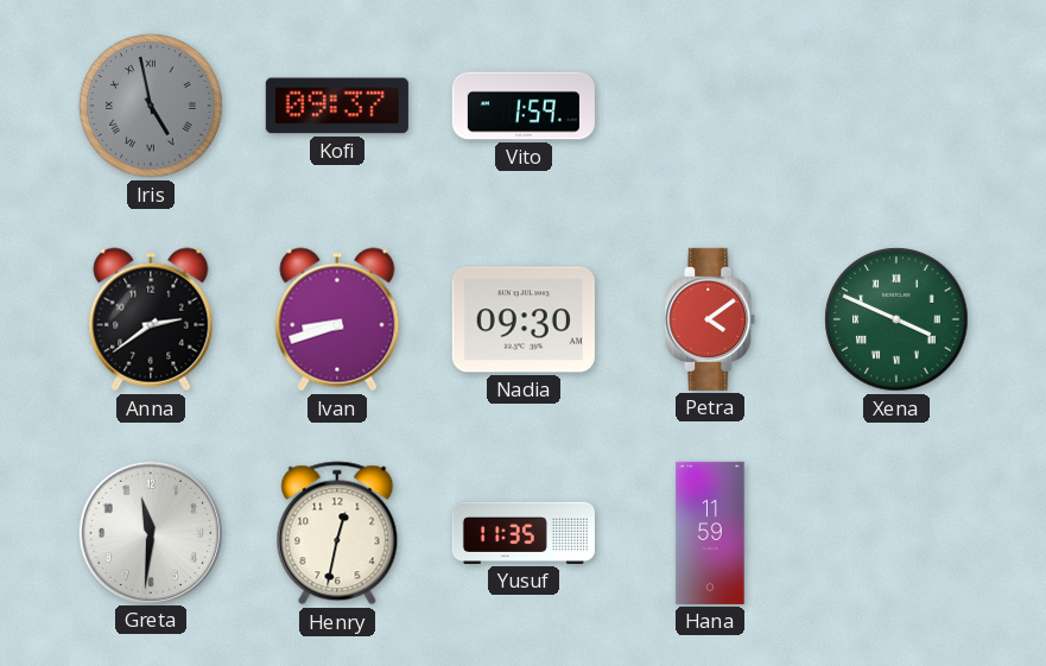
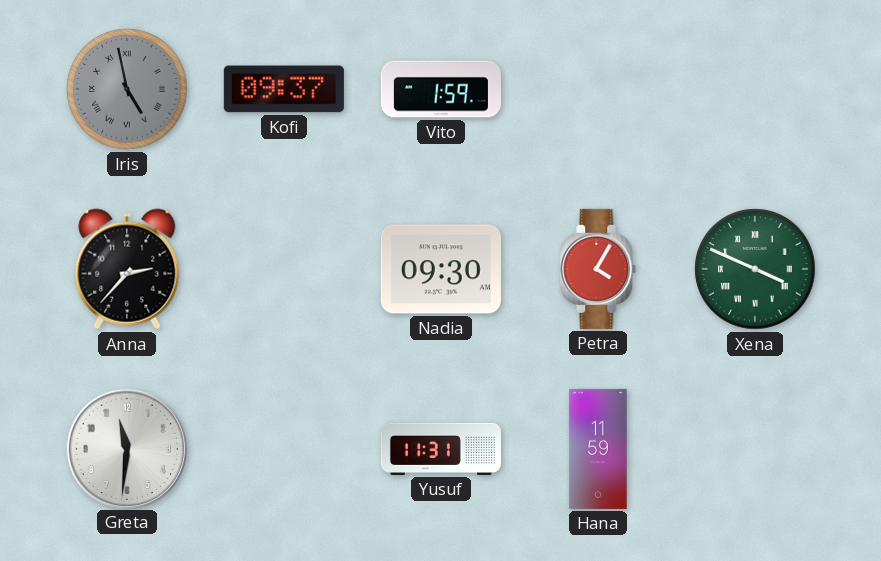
Anna: 2:39 -> 2:37 (127, 269)
Ivan: 8:42 -> none (337, 319)
Petra: 4:09 -> 4:05 (598, 269)
Henry: 12:32 -> none (337, 533)
Yusuf: 11:35 -> 11:31 (441, 449)
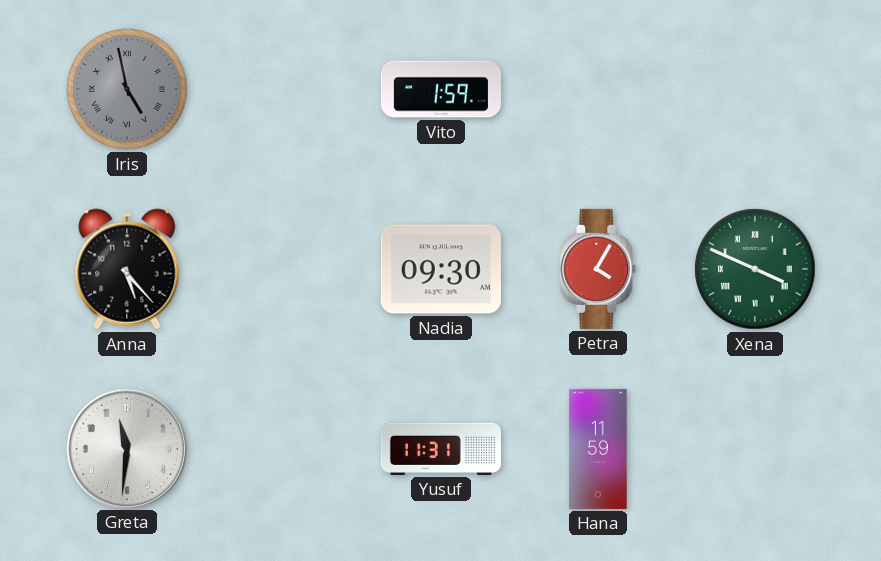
Kofi: 09:37 -> none (284, 89)
Anna: 2:37 -> 5:23 (127, 269)
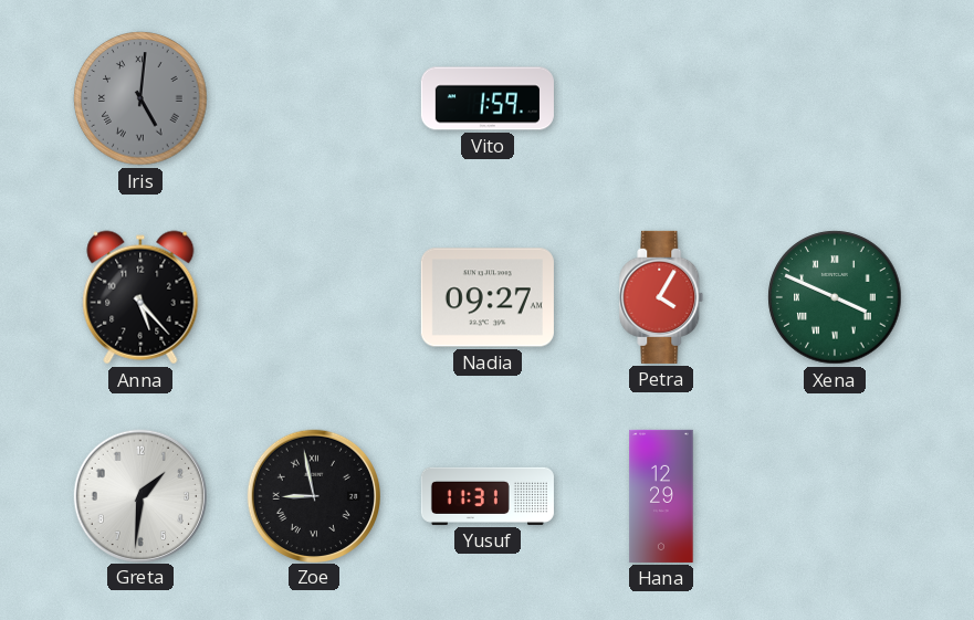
Iris: 4:58 -> 5:01 (140, 98)
Nadia: 09:30 -> 09:27 (488, 297)
Greta: 11:31 -> 1:31 (139, 495)
Zoe: none -> 8:58 (313, 495)
Hana: 11:59 -> 12:29 (661, 496)
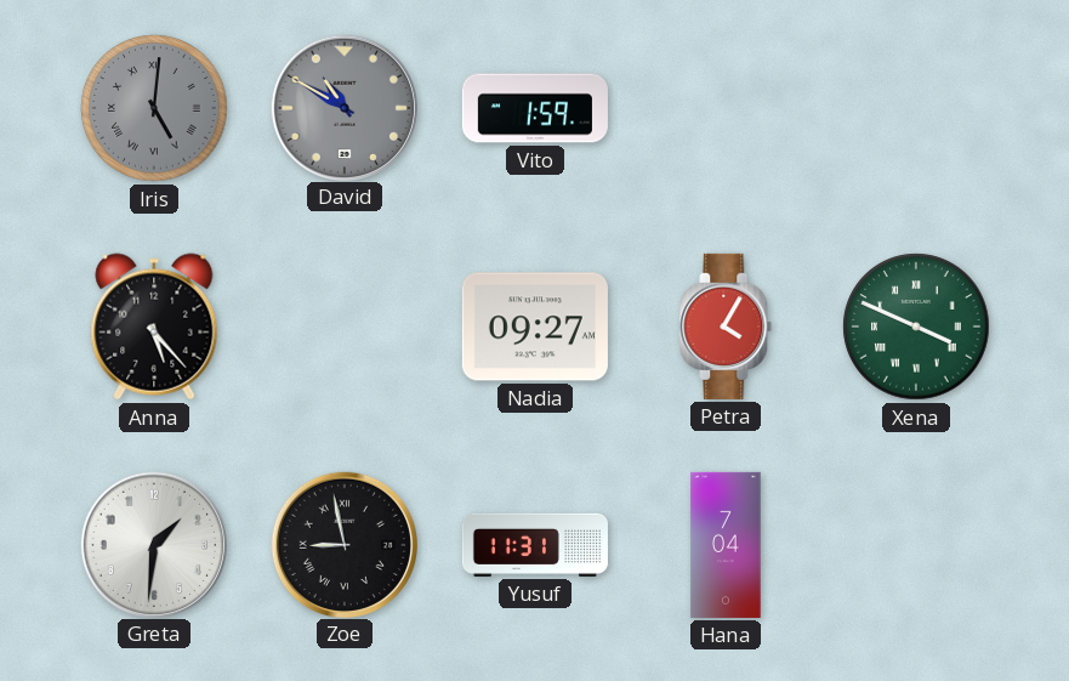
David: none -> 10:50 (343, 107)
Hana: 12:29 -> 7:04 (726, 545)
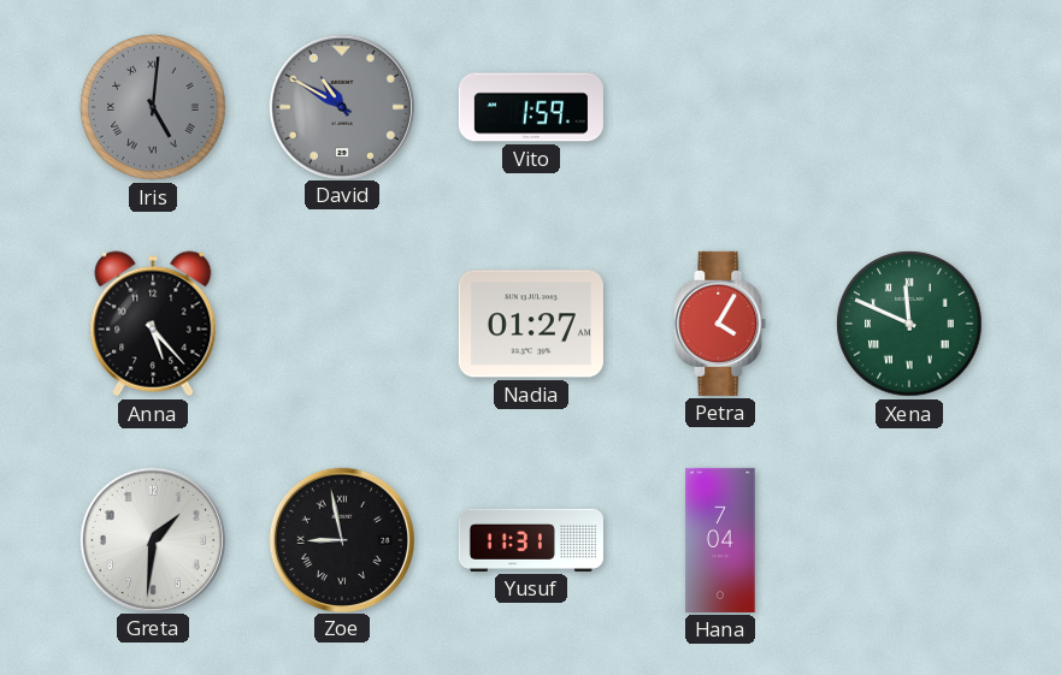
Nadia: 09:27 -> 01:27 (531, 324)
Xena: 3:49 -> 11:49 (909, 324)
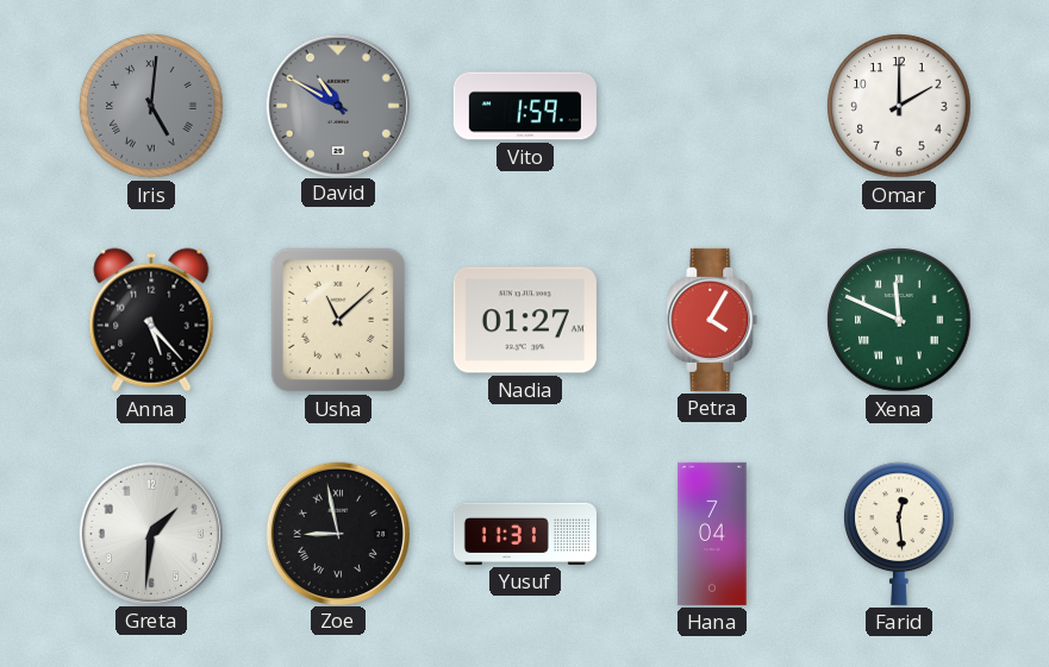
Omar: none -> 2:00 (899, 106)
Usha: none -> 11:08 (337, 320)
Farid: none -> 12:29 (899, 534)
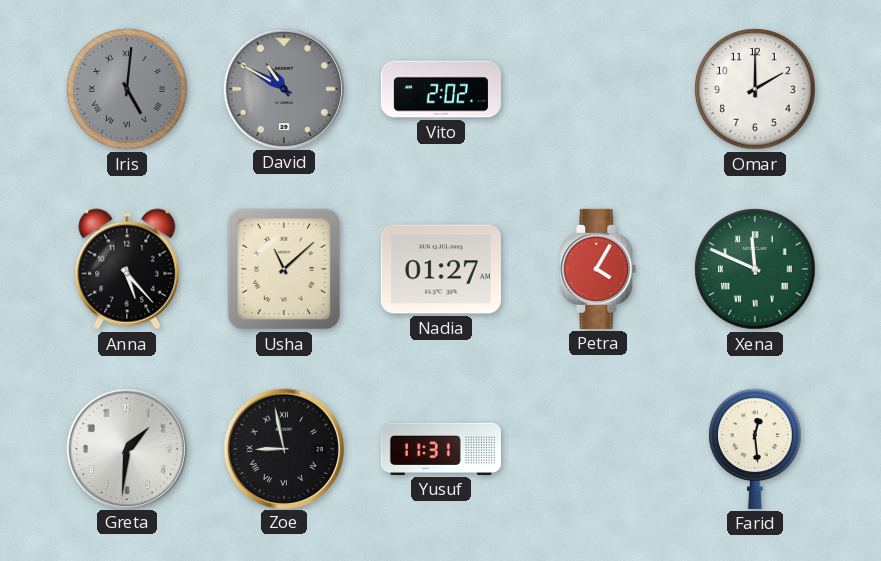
Vito: 1:59 -> 2:02 (441, 89)
Hana: 7:04 -> none (712, 534)
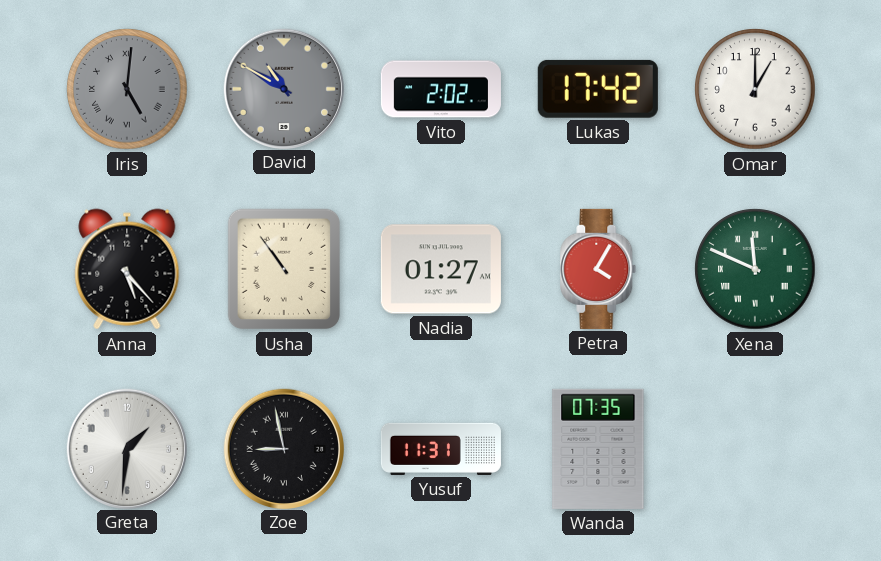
Lukas: none -> 17:42 (598, 89)
Omar: 2:00 -> 1:00 (755, 89)
Usha: 11:08 -> 10:54 (283, 269)
Wanda: none -> 07:35 (598, 449)
Farid: 12:29 -> none (755, 449)
